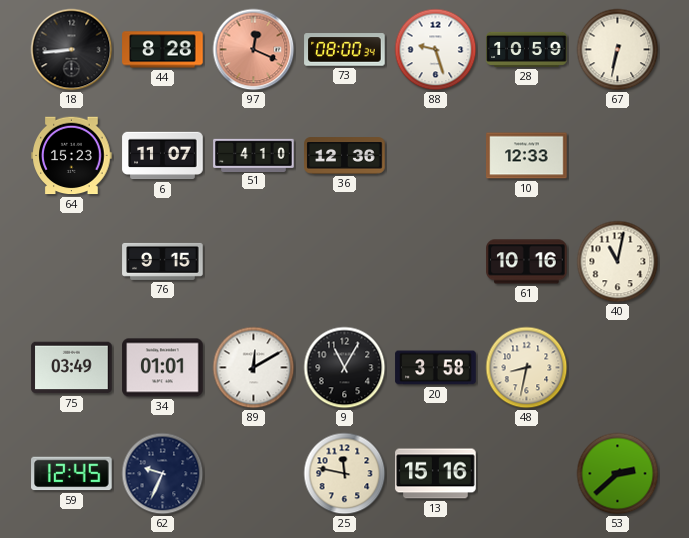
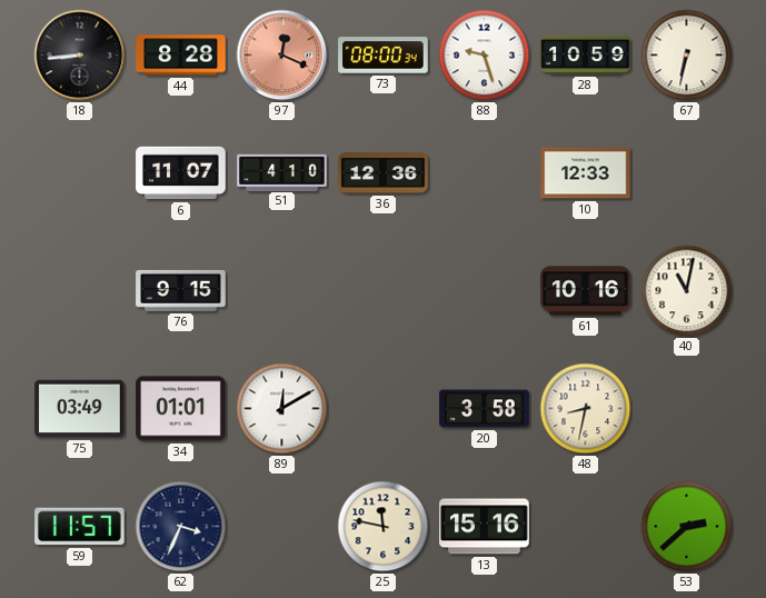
64: 15:23 -> none (72, 156)
9: 11:05 -> none (345, 368)
59: 12:45 -> 11:57 (80, 527)
62: 9:34 -> 3:34 (181, 527)
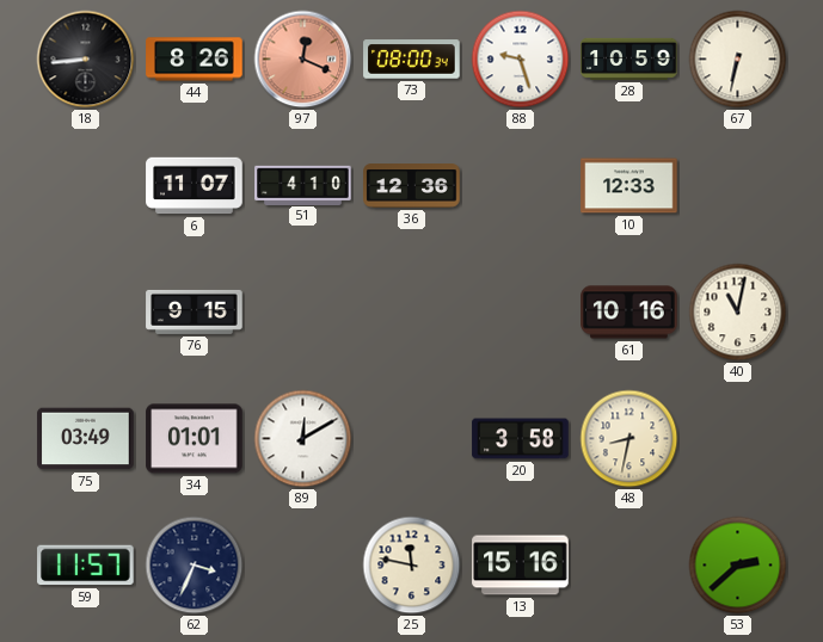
44: 8:28 -> 8:26 (195, 60)
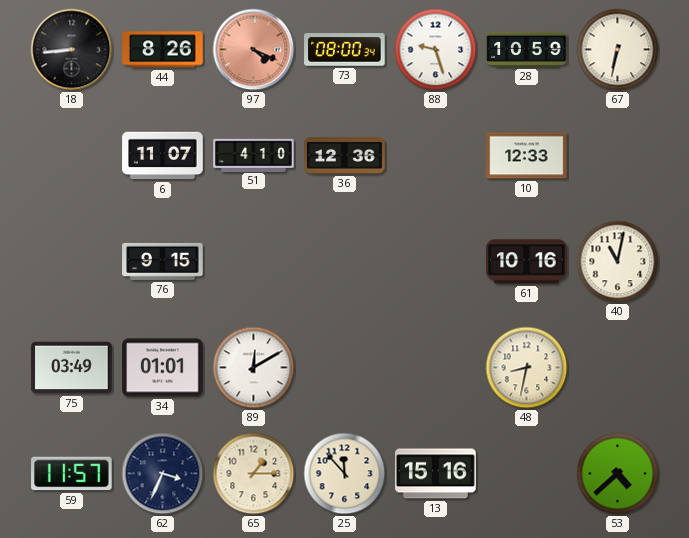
97: 12:19 -> 4:19 (254, 50)
20: 3:58 -> none (521, 439)
65: none -> 1:15 (254, 474)
25: 11:47 -> 11:53 (345, 474)
53: 2:38 -> 4:38 (618, 474)
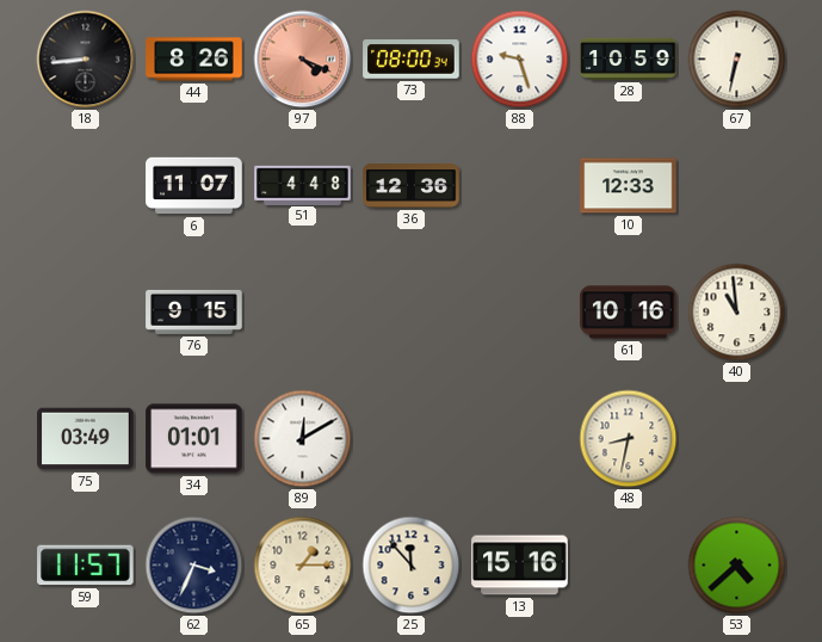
51: 4:10 -> 4:48 (303, 185)
40: 11:02 -> 10:59 (737, 313)
